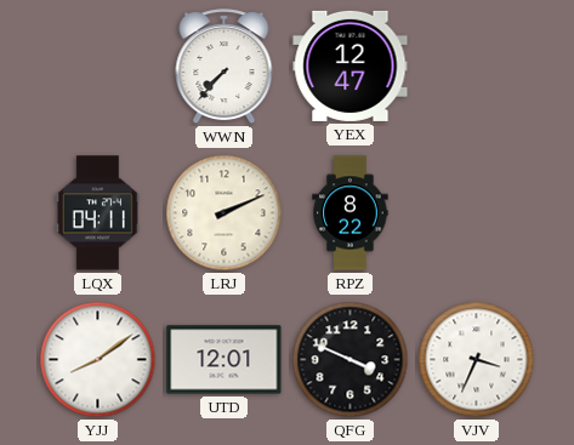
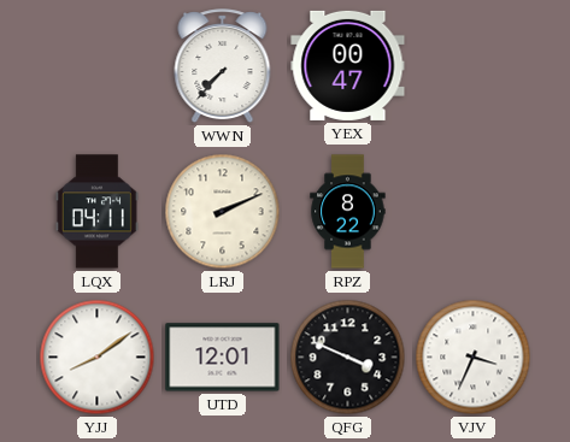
YEX: 12:47 -> 00:47 (348, 65)
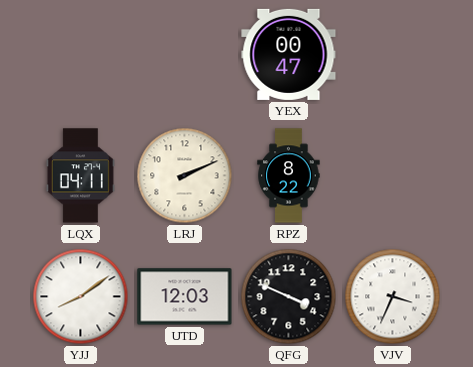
WWN: 7:37 -> none (223, 66)
UTD: 12:01 -> 12:03 (185, 297)
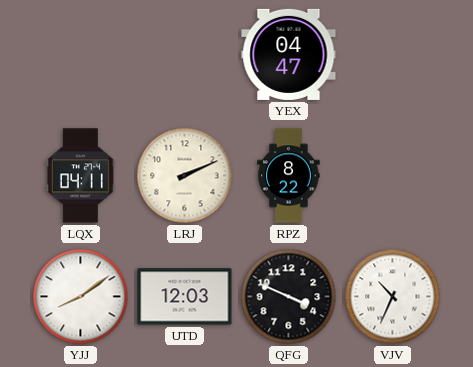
YEX: 00:47 -> 04:47 (289, 54)
VJV: 3:34 -> 10:34 (393, 297)
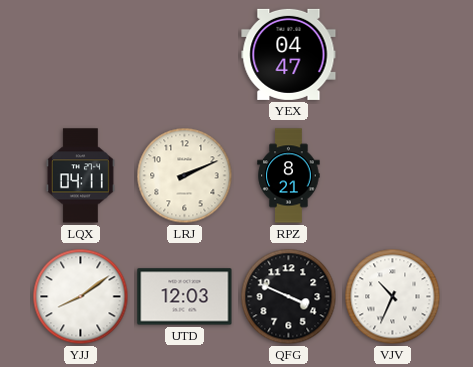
RPZ: 8:22 -> 8:21 (289, 176)
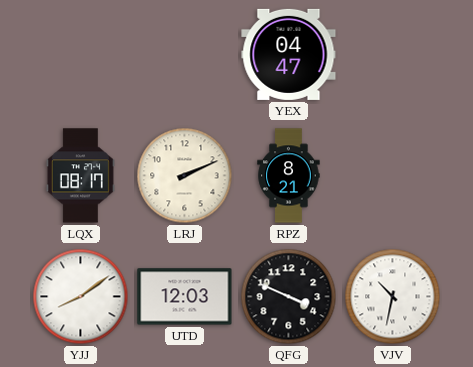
LQX: 04:11 -> 08:17 (80, 176)
VJV: 10:34 -> 10:32 (393, 297)
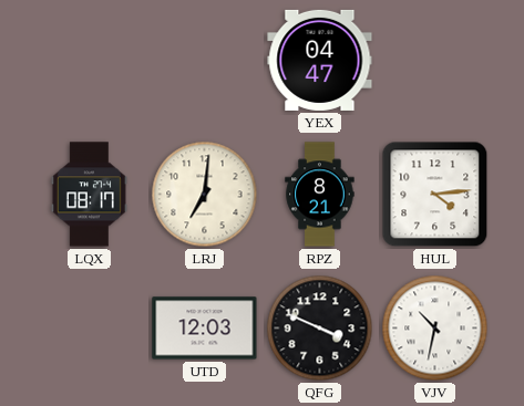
LRJ: 2:11 -> 7:01 (205, 195)
HUL: none -> 4:14 (435, 195)
YJJ: 8:09 -> none (81, 297)
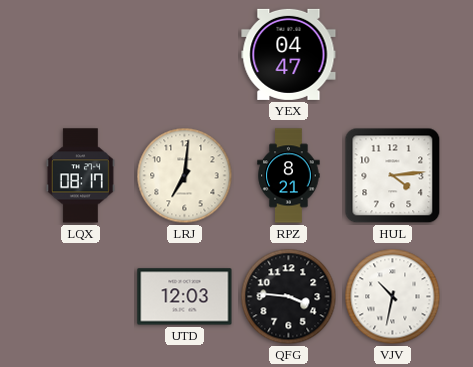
QFG: 3:49 -> 3:46 (289, 297)
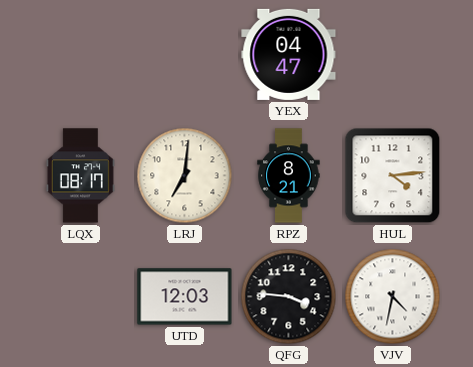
VJV: 10:32 -> 4:32 (393, 297)
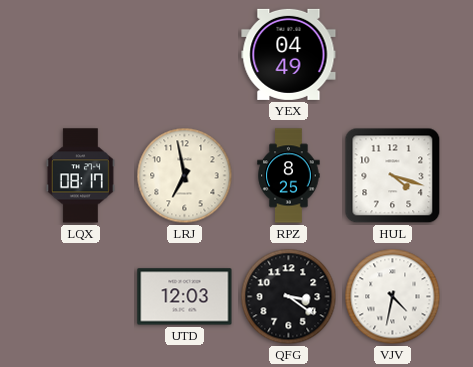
YEX: 04:47 -> 04:49 (289, 54)
LRJ: 7:01 -> 6:58 (185, 176)
RPZ: 8:21 -> 8:25 (289, 176)
HUL: 4:14 -> 4:18 (393, 176)
QFG: 3:46 -> 3:21 (289, 297)
